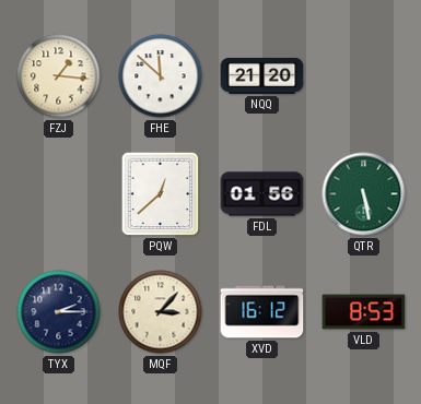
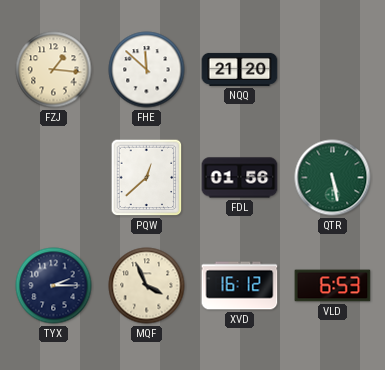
MQF: 3:07 -> 3:56 (147, 286)
VLD: 8:53 -> 6:53 (333, 286)
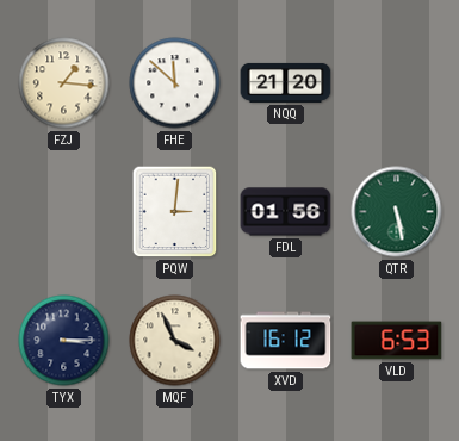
PQW: 12:38 -> 3:01 (175, 212)
TYX: 2:15 -> 3:15 (64, 341)
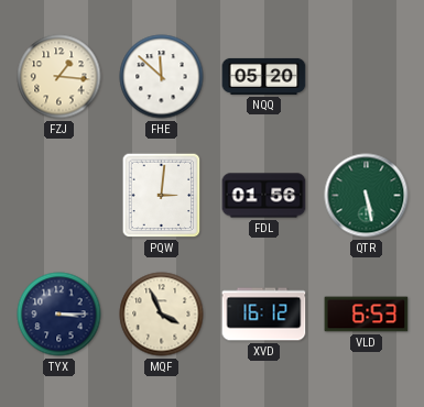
NQQ: 21:20 -> 05:20 (264, 76)
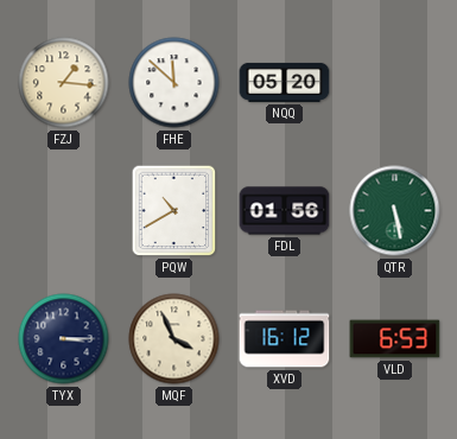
PQW: 3:01 -> 10:40 (174, 211)
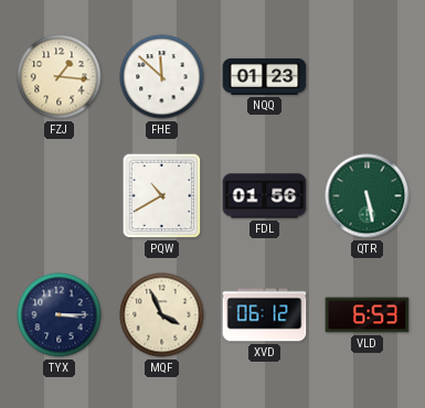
NQQ: 05:20 -> 01:23 (265, 76)
XVD: 16:12 -> 06:12 (265, 315)
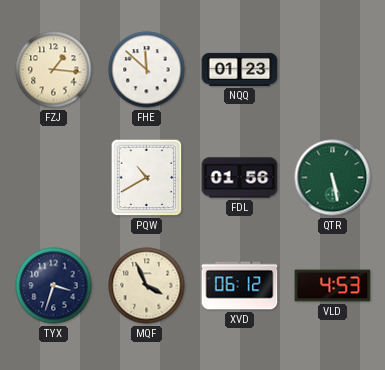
TYX: 3:15 -> 3:33 (54, 286)
VLD: 6:53 -> 4:53 (333, 286)
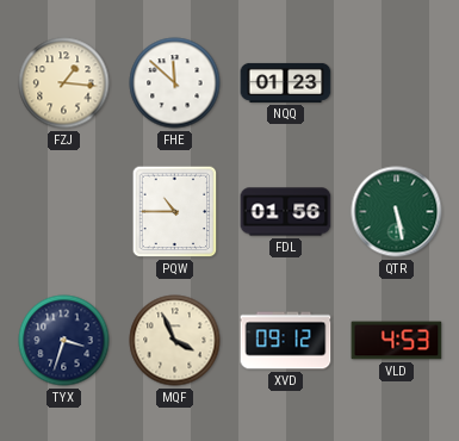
PQW: 10:40 -> 10:45 (175, 212)
XVD: 06:12 -> 09:12 (286, 341)
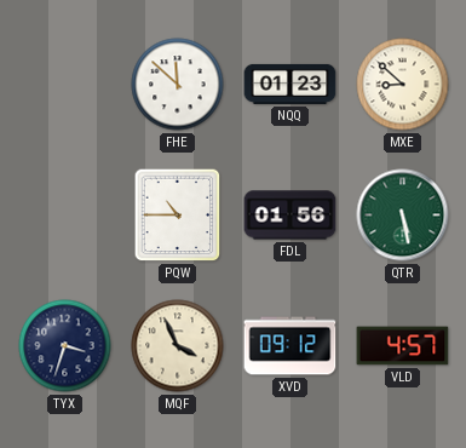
FZJ: 1:16 -> none (64, 83)
MXE: none -> 8:52 (403, 85)
VLD: 4:53 -> 4:57 (403, 346)
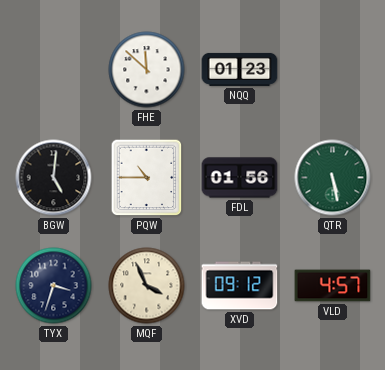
MXE: 8:52 -> none (403, 85)
BGW: none -> 5:01 (54, 178)
